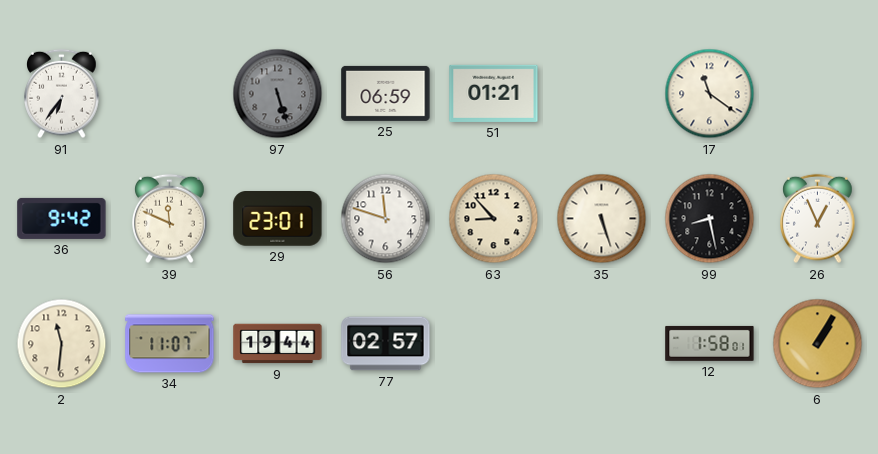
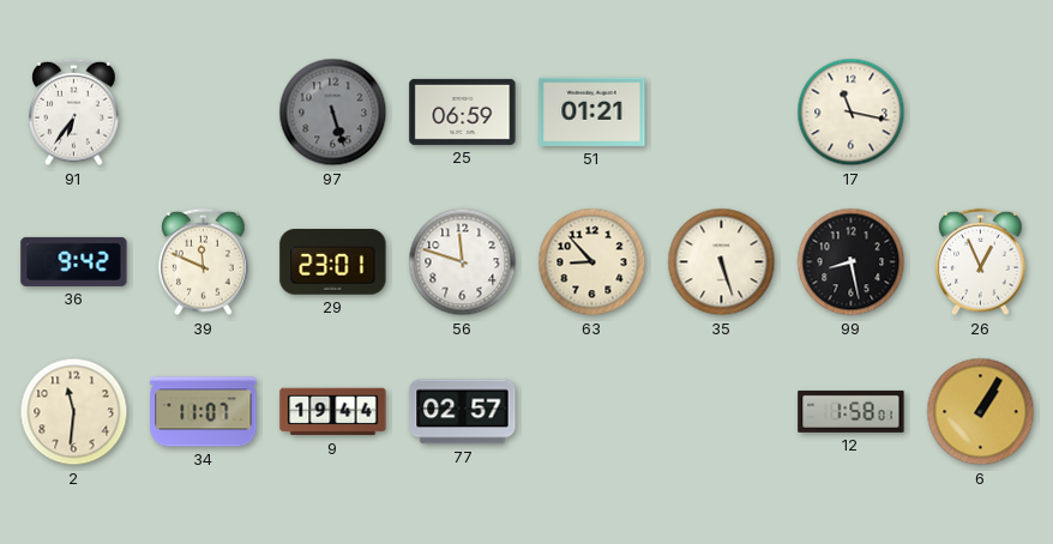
17: 11:21 -> 11:17 (852, 113)
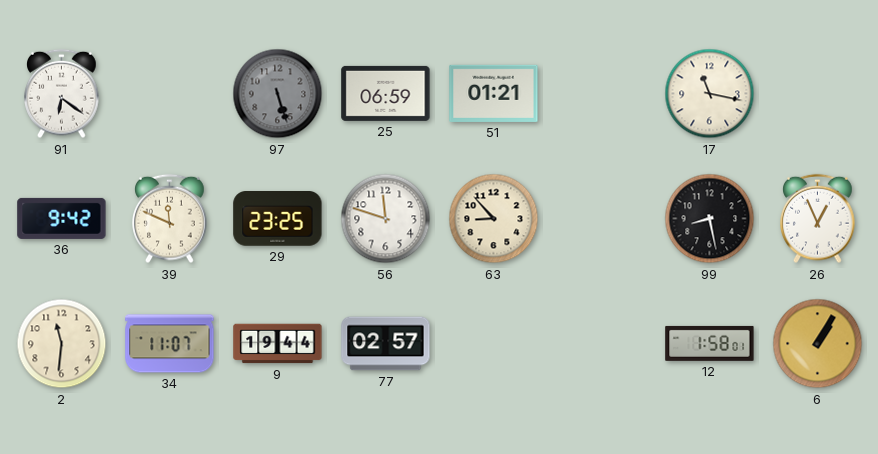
91: 6:36 -> 6:21 (62, 94)
29: 23:01 -> 23:25 (278, 219)
35: 5:27 -> none (722, 262)
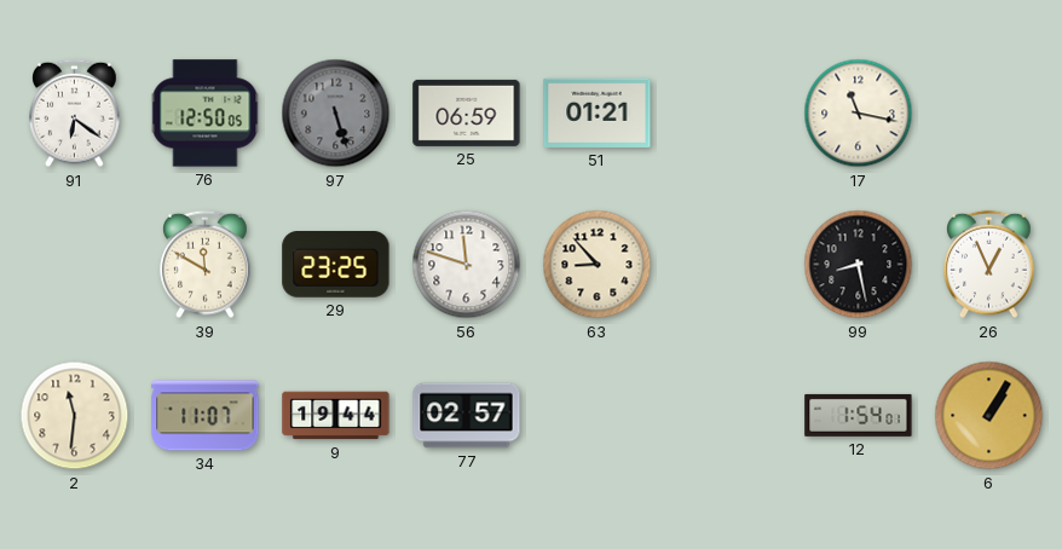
76: none -> 12:50 (206, 114)
36: 9:42 -> none (62, 218)
39: 11:49 -> 11:50 (206, 265)
12: 1:58 -> 1:54 (859, 415)
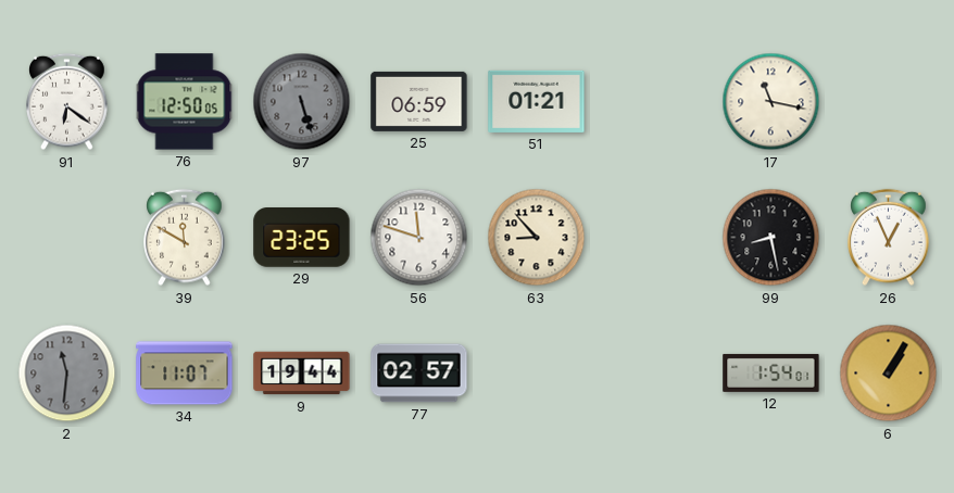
2 dial: cream -> grey (67, 374)
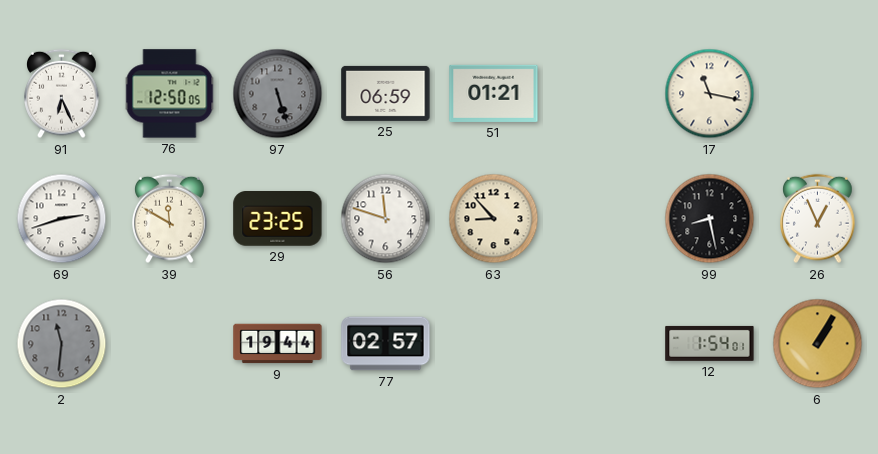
91: 6:21 -> 6:26 (62, 94)
69: none -> 2:42 (62, 219)
34: 11:07 -> none (185, 374)
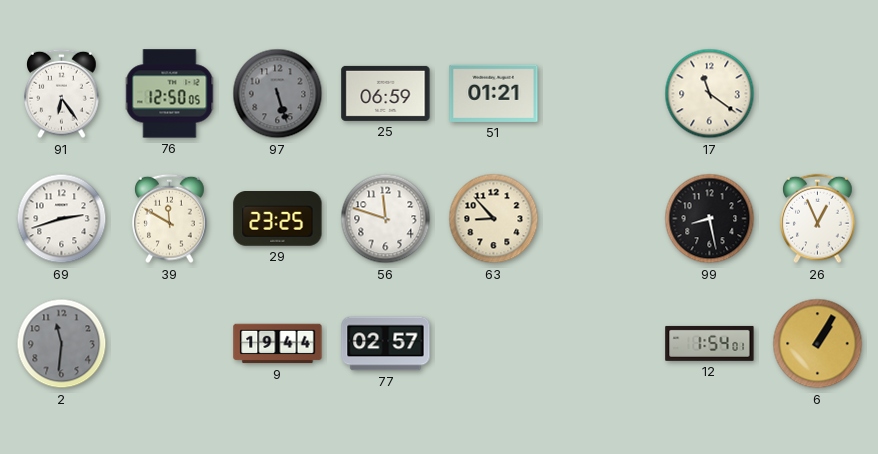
91: 6:26 -> 6:24 (62, 94)
17: 11:17 -> 11:21 (710, 94)
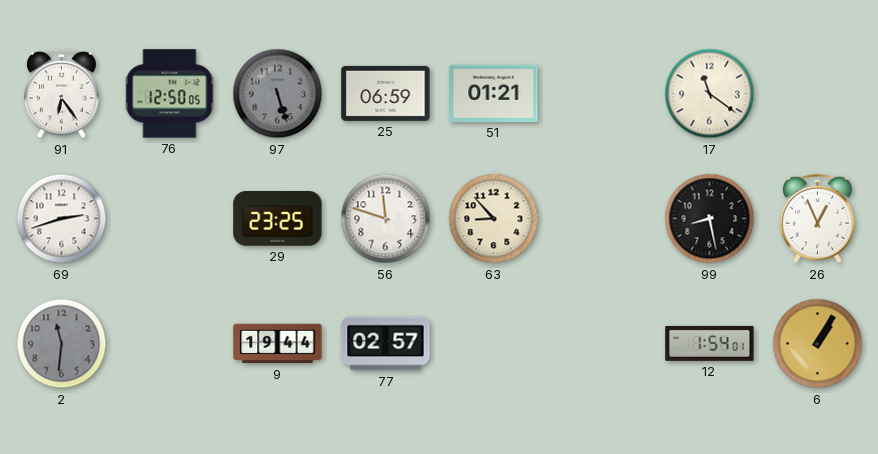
39: 11:50 -> none (170, 219)
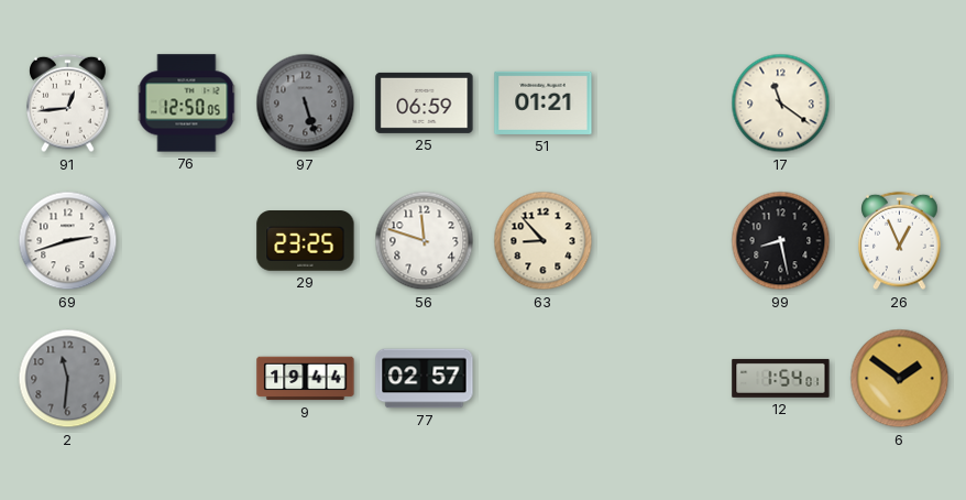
91: 6:24 -> 12:44 (68, 104)
6: 1:05 -> 1:51 (900, 379)
